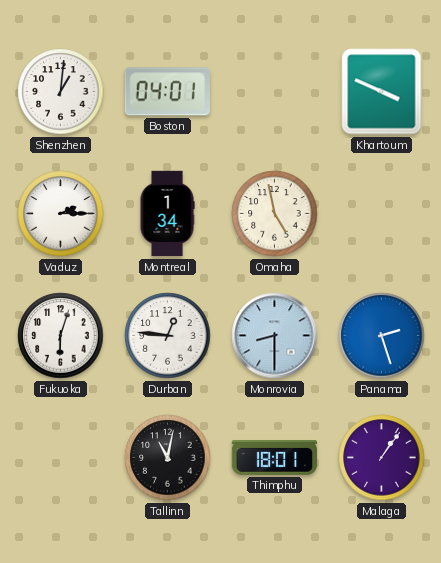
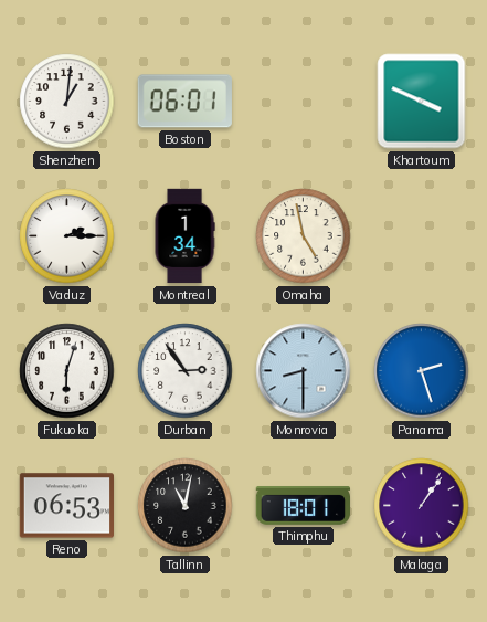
Boston: 04:01 -> 06:01 (184, 102)
Durban: 12:46 -> 2:54 (186, 371)
Reno: none -> 06:53 (66, 506)
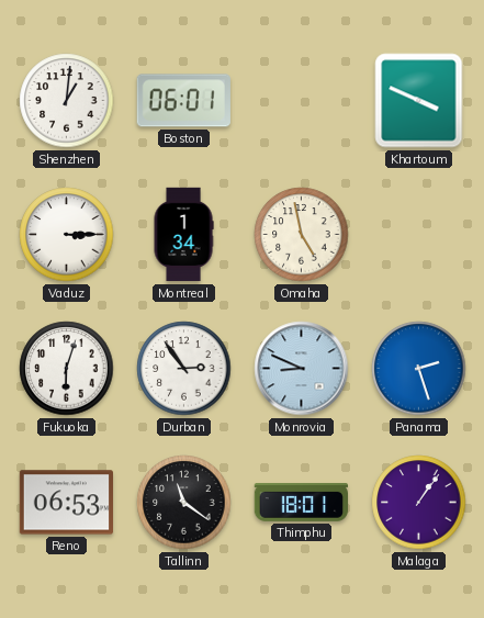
Vaduz: 2:15 -> 3:15 (67, 235)
Monrovia: 8:30 -> 8:49 (302, 369)
Tallinn: 11:02 -> 11:21 (184, 503)
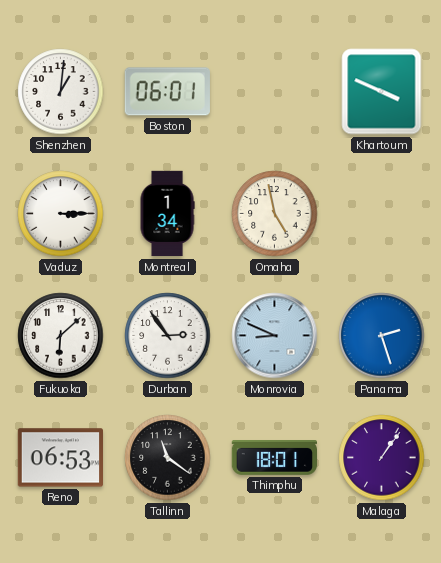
Fukuoka: 6:03 -> 6:08 (61, 336)
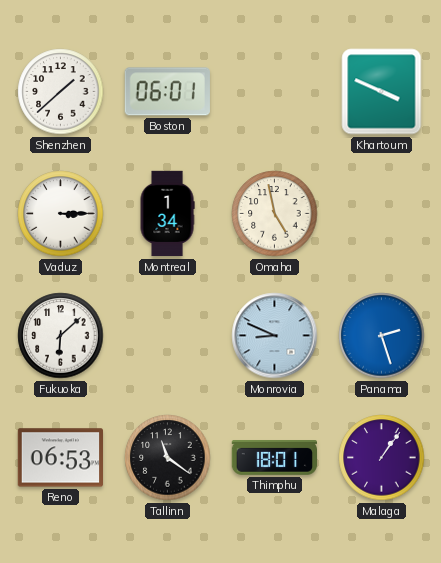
Shenzhen: 1:01 -> 1:38 (61, 92)
Durban: 2:54 -> none (168, 336)
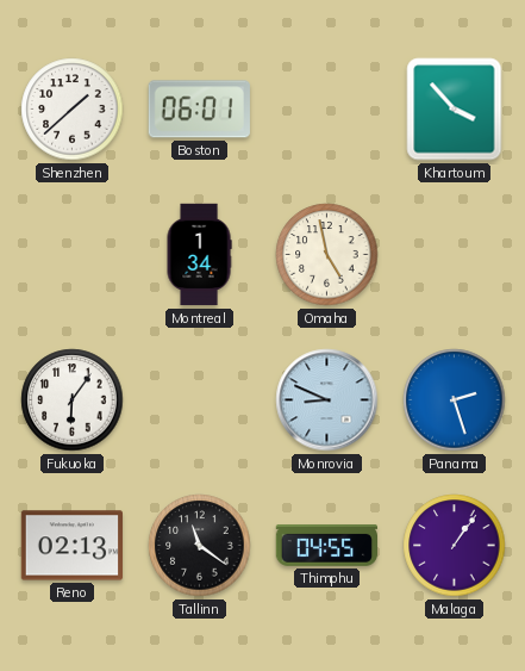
Khartoum: 3:49 -> 3:53 (455, 110)
Vaduz: 3:15 -> none (61, 214)
Fukuoka: 6:08 -> 6:06 (73, 400)
Reno: 06:53 -> 02:13 (71, 546)
Thimphu: 18:01 -> 04:55 (326, 546)
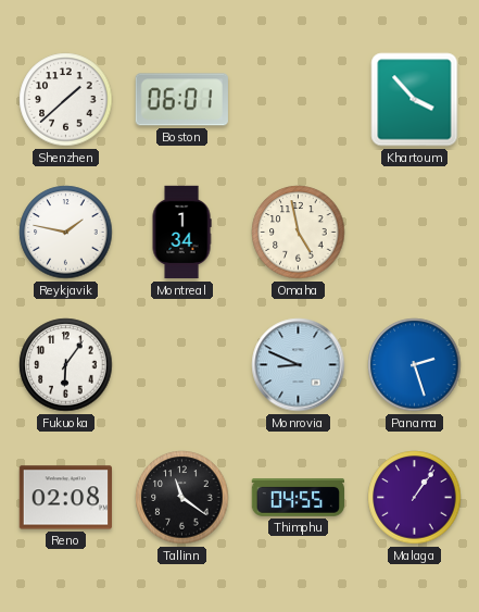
Reykjavik: none -> 1:47 (66, 233)
Reno: 02:13 -> 02:08 (65, 498)
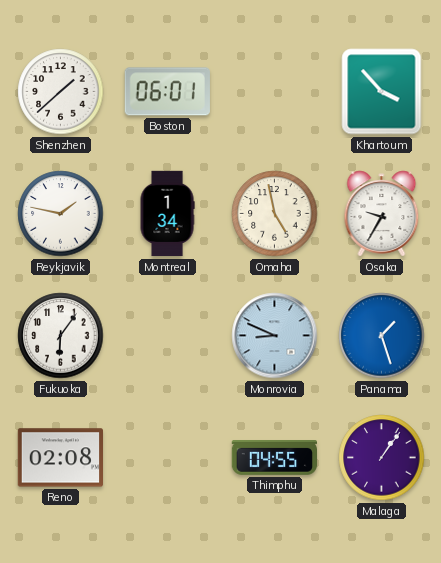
Osaka: none -> 9:35 (382, 214)
Panama: 2:27 -> 1:27 (382, 336)
Tallinn: 11:21 -> none (182, 498)
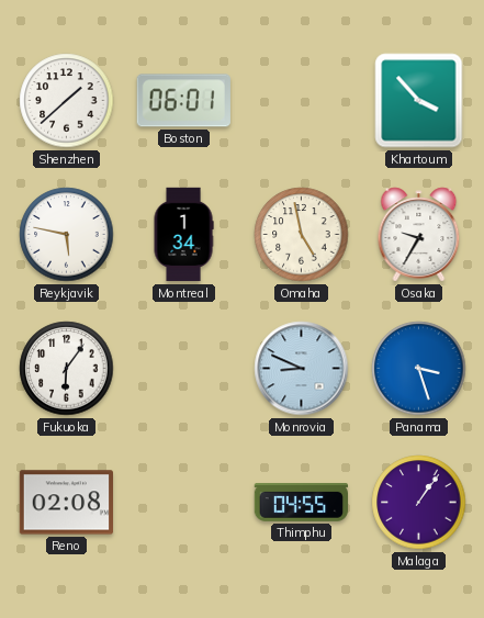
Reykjavik: 1:47 -> 5:47 (67, 235)
Panama: 1:27 -> 3:27 (419, 369)
